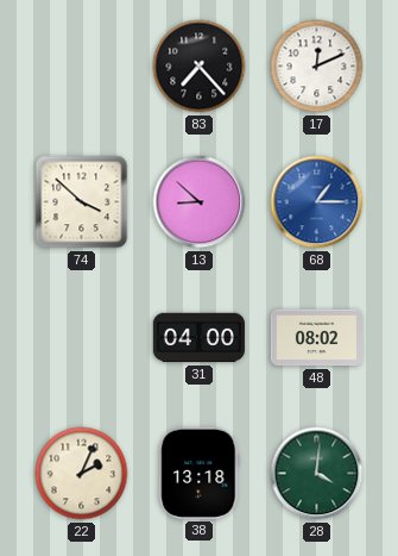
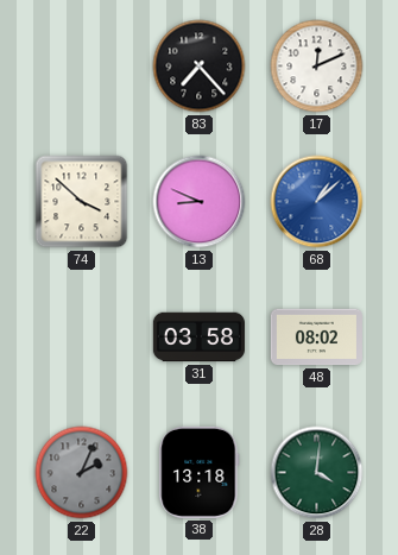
13: 8:52 -> 8:49 (200, 202)
68: 1:15 -> 1:08 (317, 202)
31: 04:00 -> 03:58 (198, 338)
22 dial: cream -> grey (82, 473)
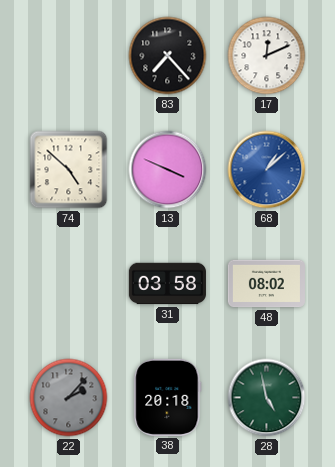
74: 3:52 -> 4:52 (69, 170)
13: 8:49 -> 3:49 (168, 170)
22: 2:04 -> 2:07 (69, 398)
38: 13:18 -> 20:18 (168, 397)
28: 4:01 -> 4:58 (267, 398)
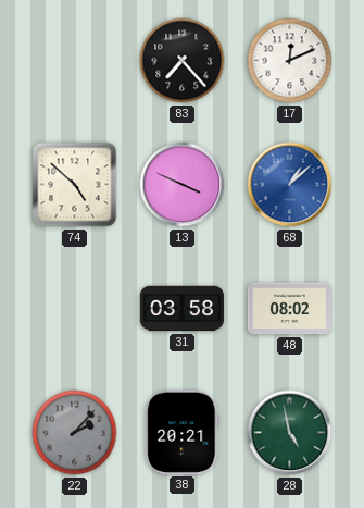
38: 20:18 -> 20:21 (183, 432)
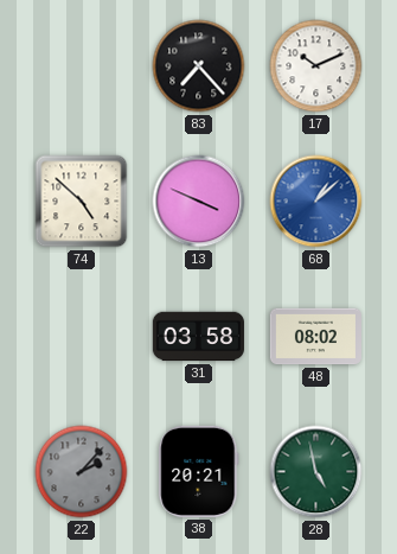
17: 12:11 -> 10:11 (316, 66)
